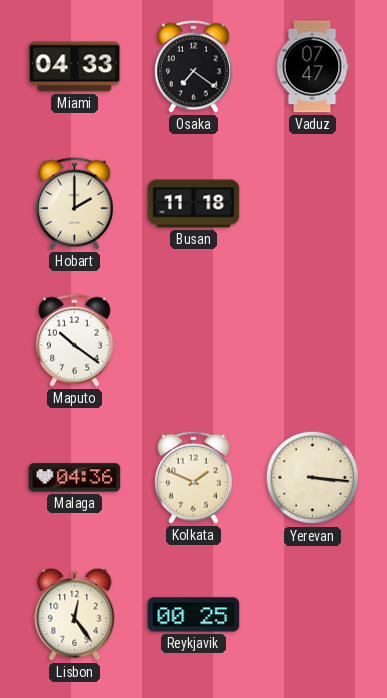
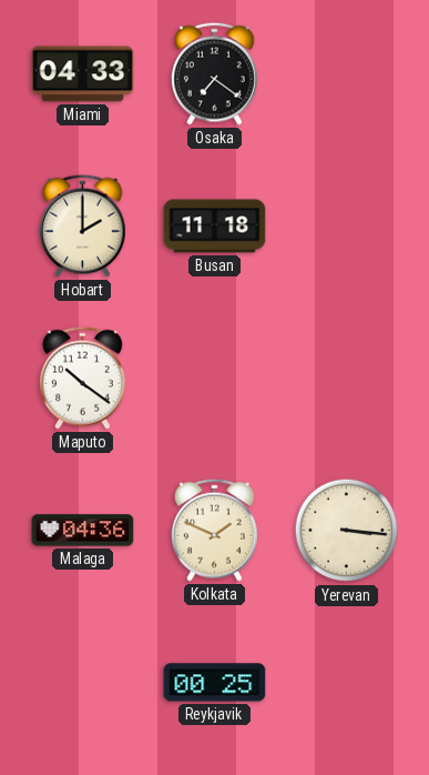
Vaduz: 07:47 -> none (312, 67)
Lisbon: 12:24 -> none (75, 614)
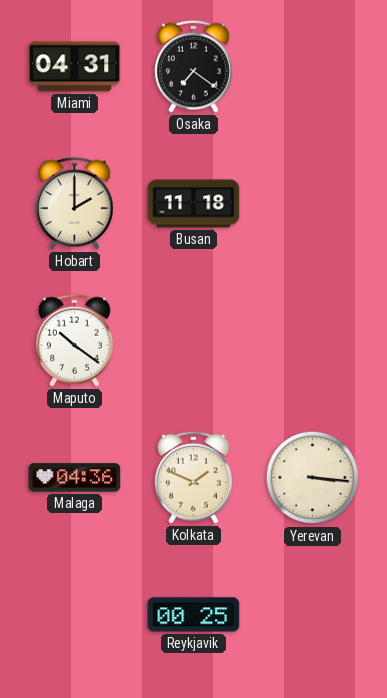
Miami: 04:33 -> 04:31 (75, 67)
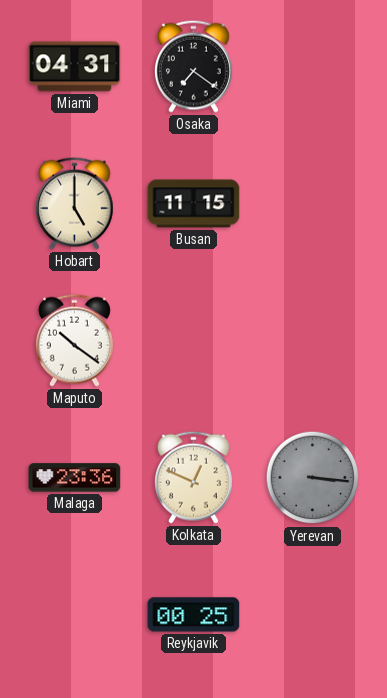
Hobart: 2:00 -> 5:00 (74, 203)
Busan: 11:18 -> 11:15 (194, 204)
Malaga: 04:36 -> 23:36 (75, 478)
Kolkata: 1:49 -> 12:49 (193, 477)
Yerevan dial: cream -> grey (313, 478)
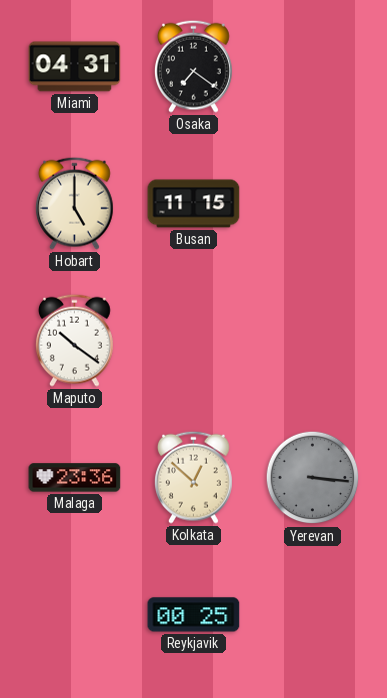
Kolkata: 12:49 -> 12:52 (193, 477)
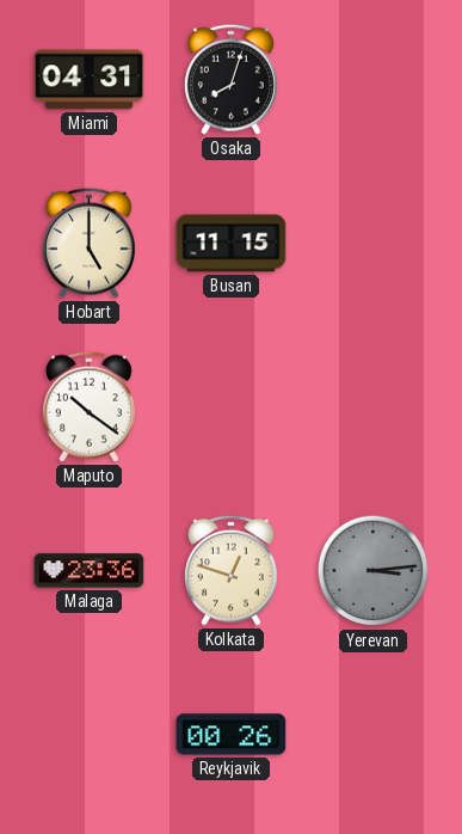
Osaka: 7:21 -> 8:03 (230, 79)
Kolkata: 12:52 -> 12:48 (230, 570)
Yerevan: 3:16 -> 3:14 (374, 571)
Reykjavik: 00:25 -> 00:26 (232, 735)
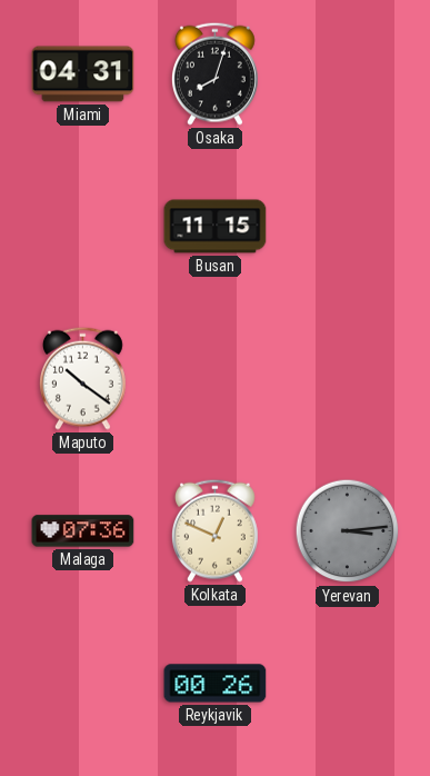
Hobart: 5:00 -> none (88, 243)
Malaga: 23:36 -> 07:36 (83, 531)
Kolkata: 12:48 -> 12:49 (214, 530)
